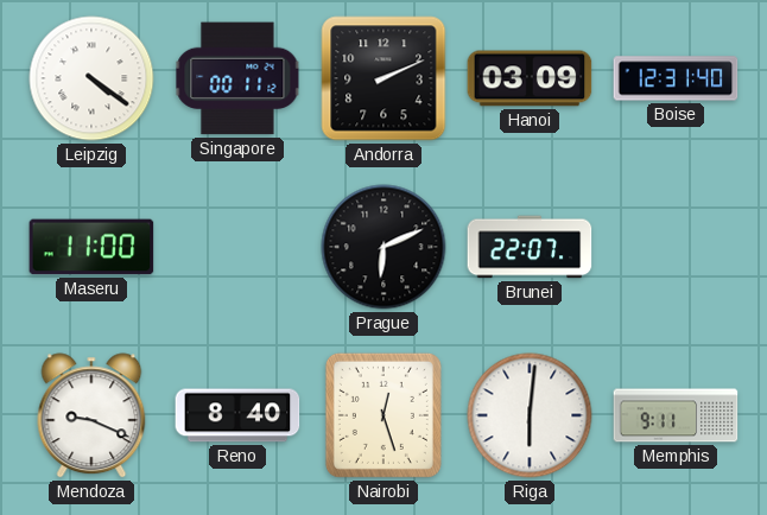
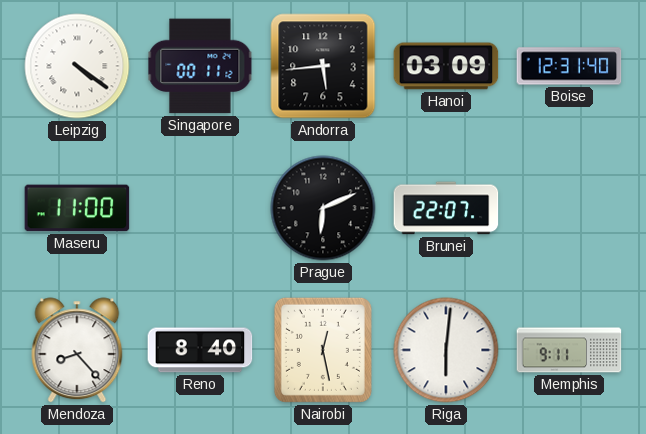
Andorra: 2:11 -> 5:44 (323, 66)
Mendoza: 9:19 -> 8:23 (77, 350)
Nairobi: 12:27 -> 12:28 (323, 350)
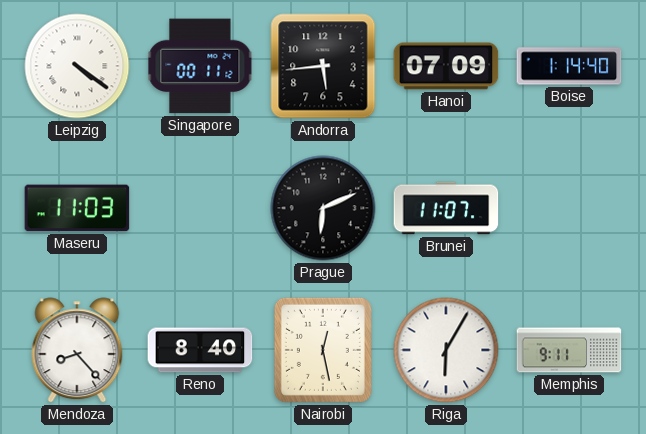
Hanoi: 03:09 -> 07:09 (446, 66)
Boise: 12:31 -> 1:14 (569, 66)
Maseru: 11:00 -> 11:03 (77, 208)
Brunei: 22:07 -> 11:07 (446, 208)
Riga: 6:01 -> 6:05 (446, 350)
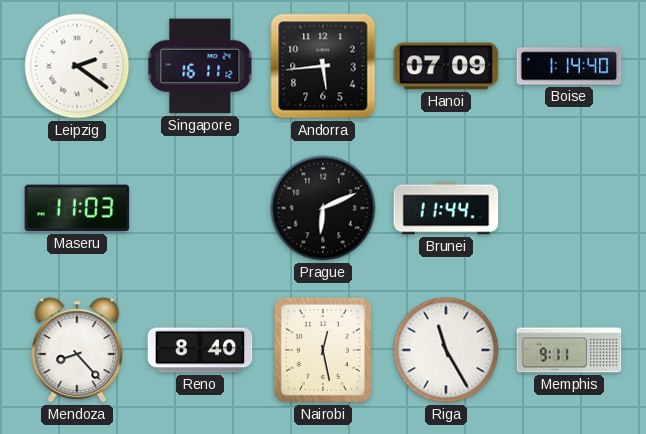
Leipzig: 4:21 -> 2:21 (77, 66)
Singapore: 00:11 -> 16:11 (200, 66)
Brunei: 11:07 -> 11:44 (446, 208)
Riga: 6:05 -> 11:25 (446, 350)
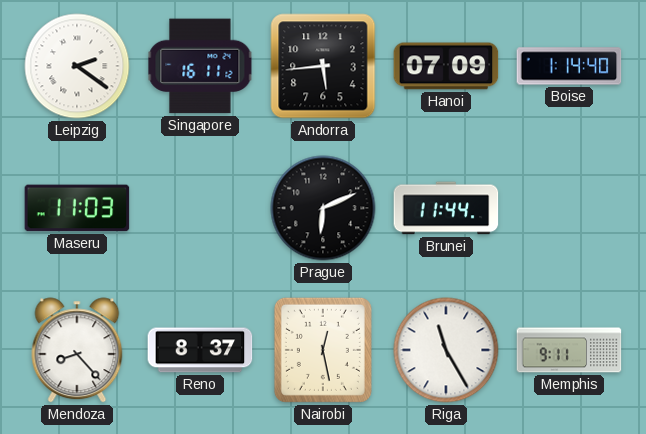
Reno: 8:40 -> 8:37 (200, 350)
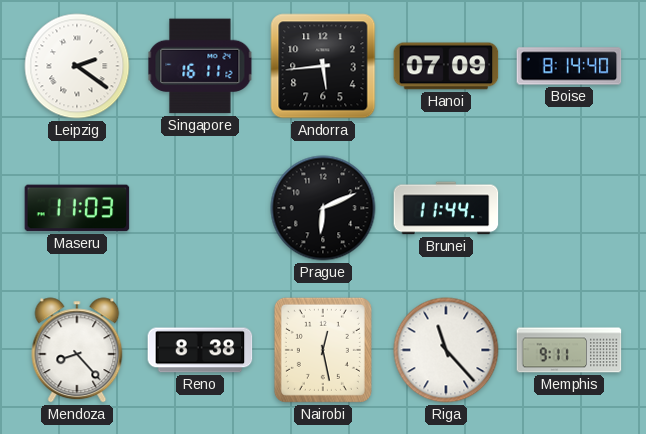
Boise: 1:14 -> 8:14 (569, 66)
Reno: 8:37 -> 8:38 (200, 350)
Riga: 11:25 -> 11:23 (446, 350)
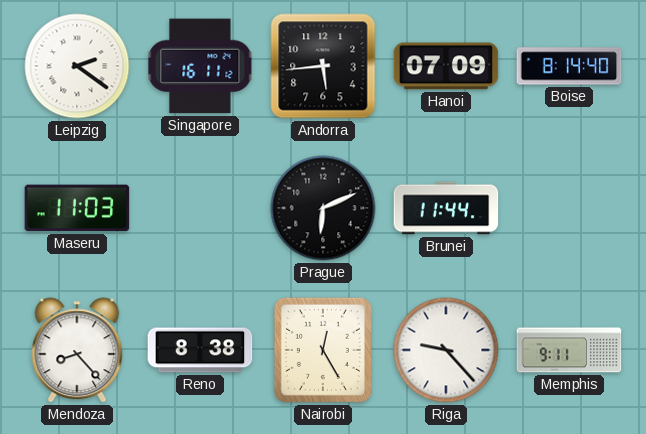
Nairobi: 12:28 -> 12:25 (323, 350)
Riga: 11:23 -> 9:23 (446, 350)
